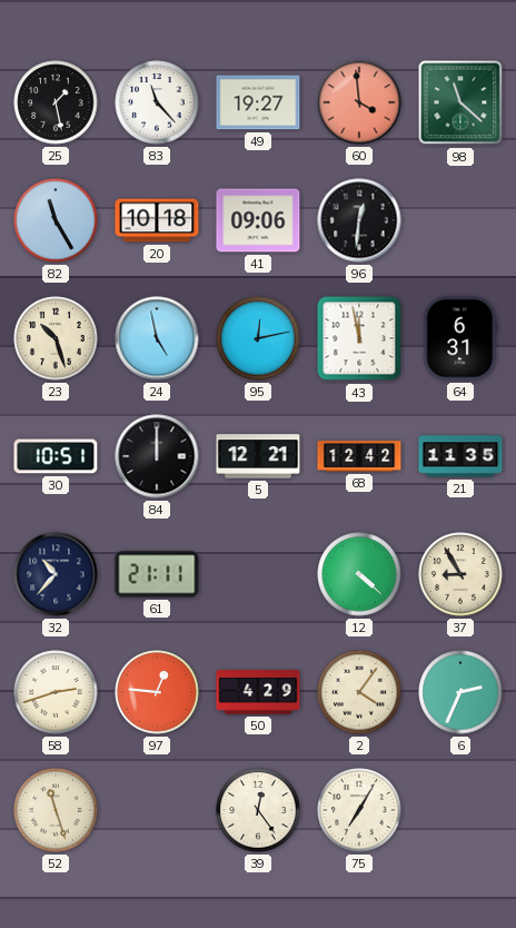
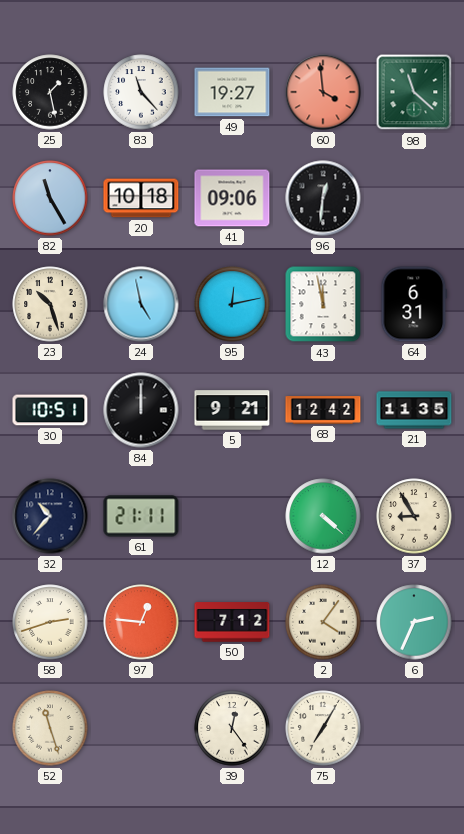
5: 12:21 -> 9:21 (232, 410)
50: 4:29 -> 7:12 (232, 622)
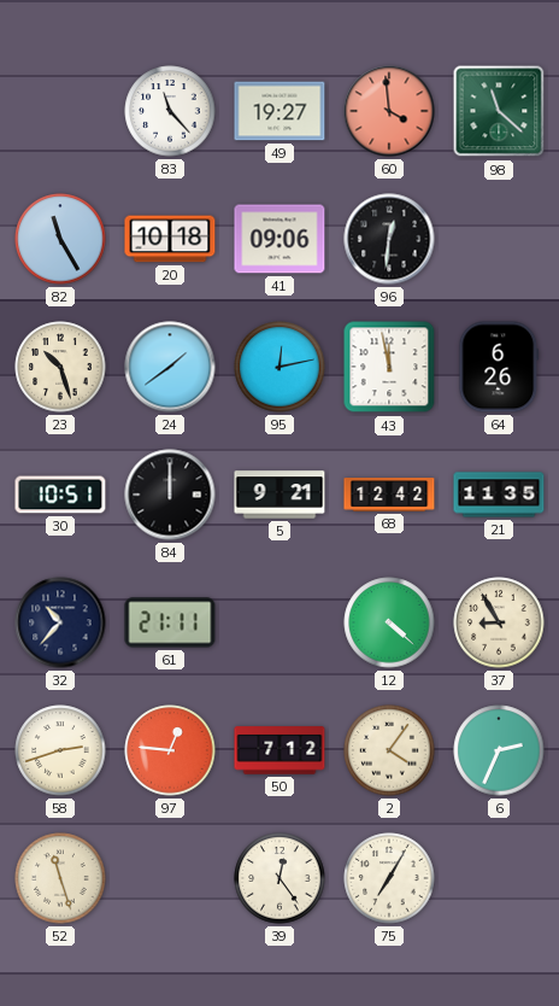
25: 1:28 -> none (50, 92)
24: 4:58 -> 1:39 (170, 367)
64: 6:31 -> 6:26 (499, 367)
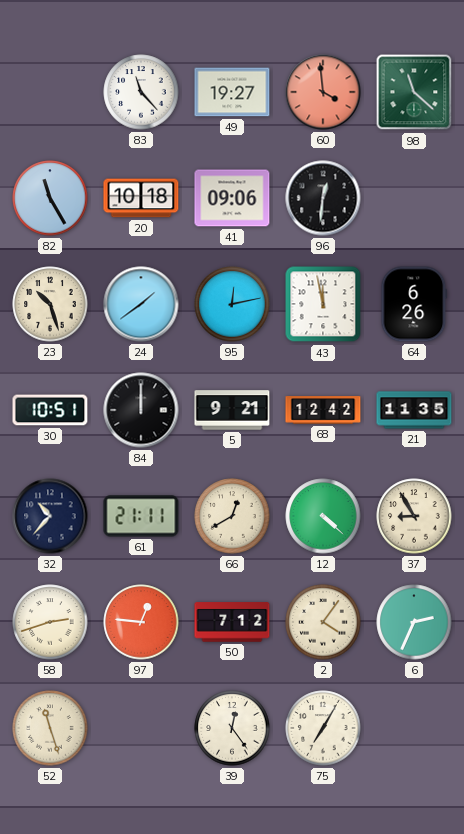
66: none -> 12:40 (232, 516)
